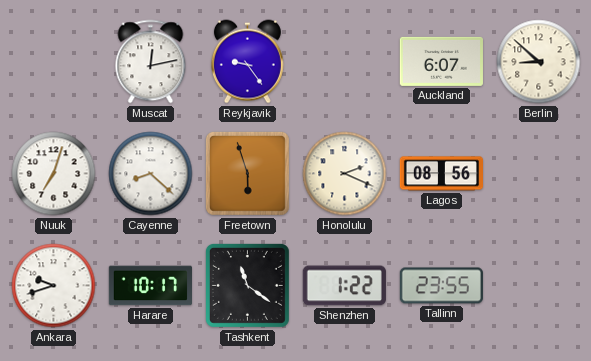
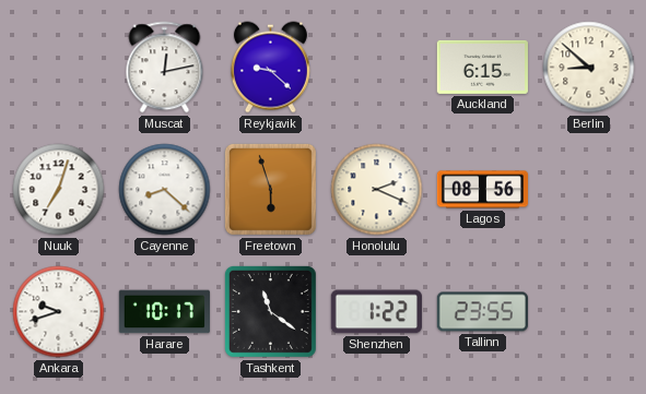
Reykjavik: 9:24 -> 9:22 (270, 68)
Auckland: 6:07 -> 6:15 (482, 67)
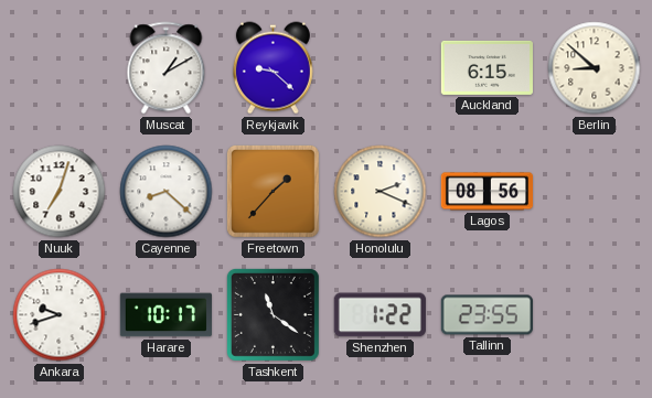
Muscat: 12:13 -> 1:10 (167, 68)
Freetown: 5:57 -> 1:37 (272, 191)
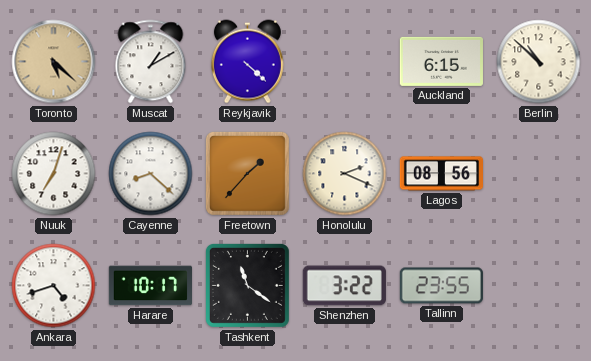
Toronto: none -> 5:22 (54, 62)
Reykjavik: 9:22 -> 4:22 (247, 62)
Berlin: 8:52 -> 10:52 (539, 62)
Ankara: 9:42 -> 4:42 (54, 286)
Shenzhen: 1:22 -> 3:22 (344, 286)
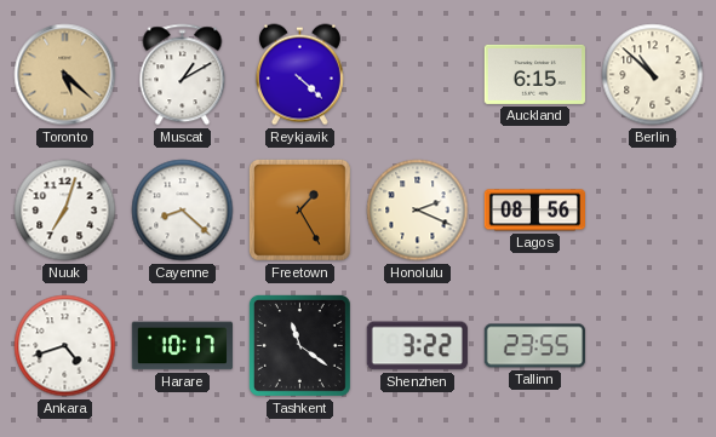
Freetown: 1:37 -> 1:25 (299, 209)
